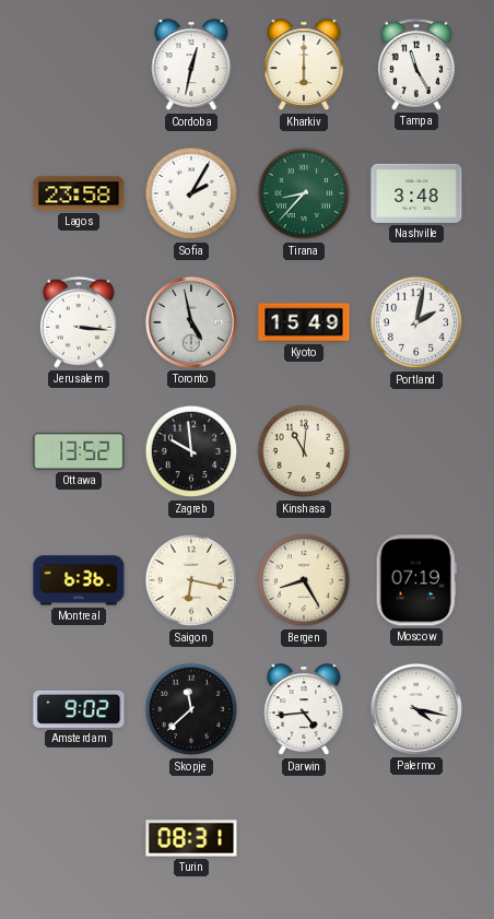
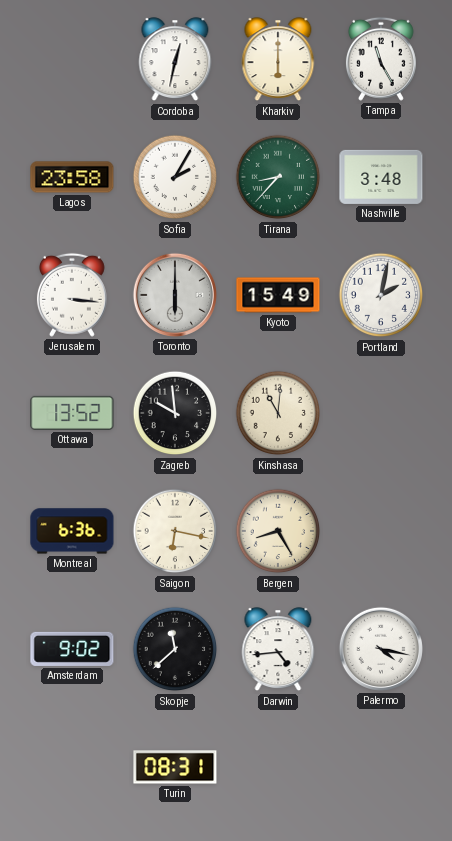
Toronto: 4:58 -> 6:00 (175, 295)
Moscow: 07:19 -> none (416, 580)
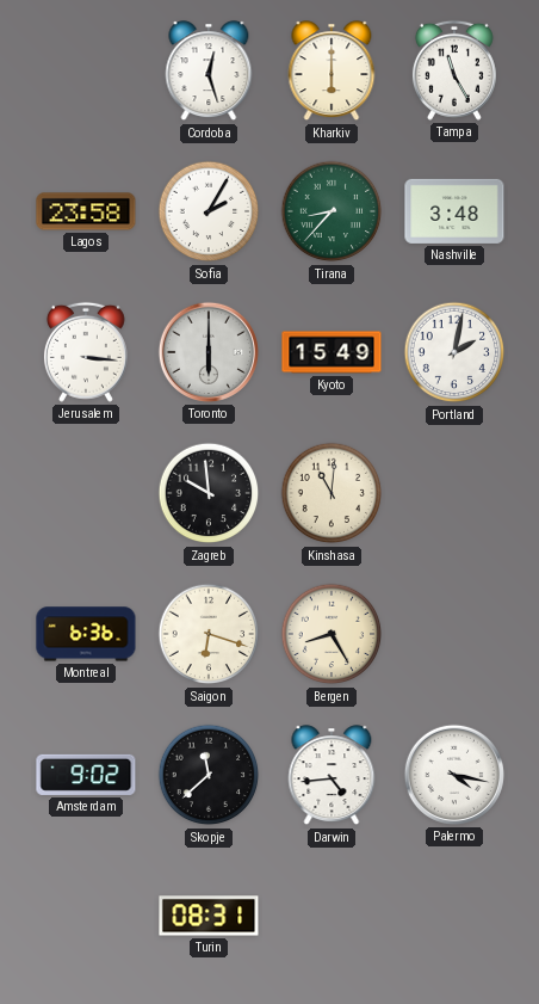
Cordoba: 12:32 -> 12:27 (209, 72)
Ottawa: 13:52 -> none (72, 413)
Saigon: 6:17 -> 6:18 (209, 634)
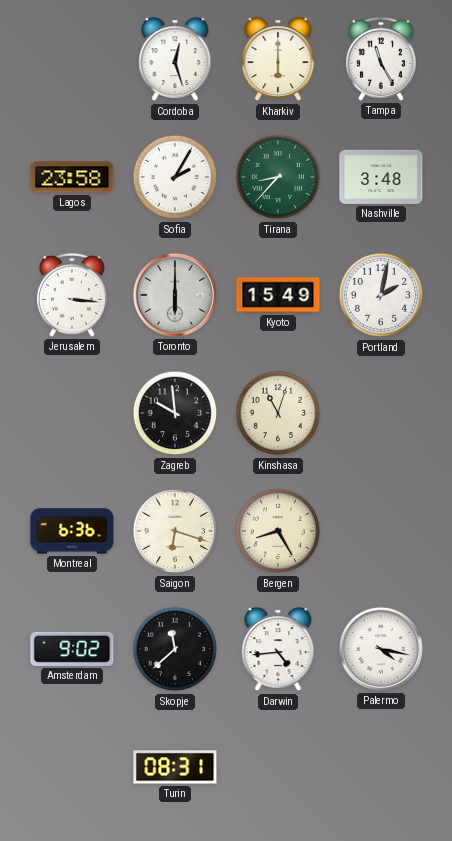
Kinshasa: 11:01 -> 11:03 (278, 413)
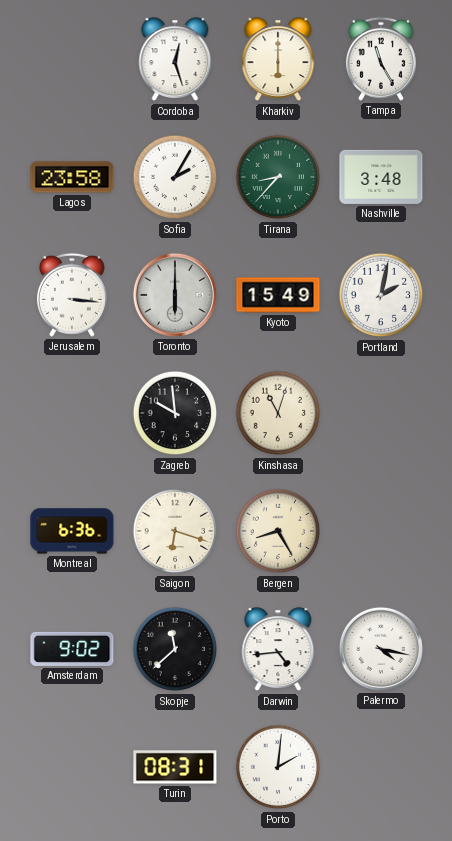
Porto: none -> 2:01 (278, 767)
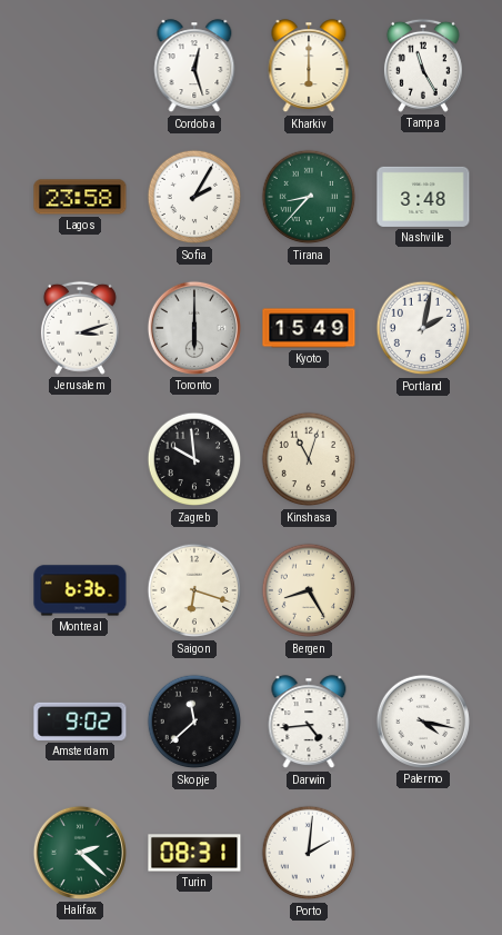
Jerusalem: 3:16 -> 3:12 (80, 328)
Halifax: none -> 2:22 (80, 853)
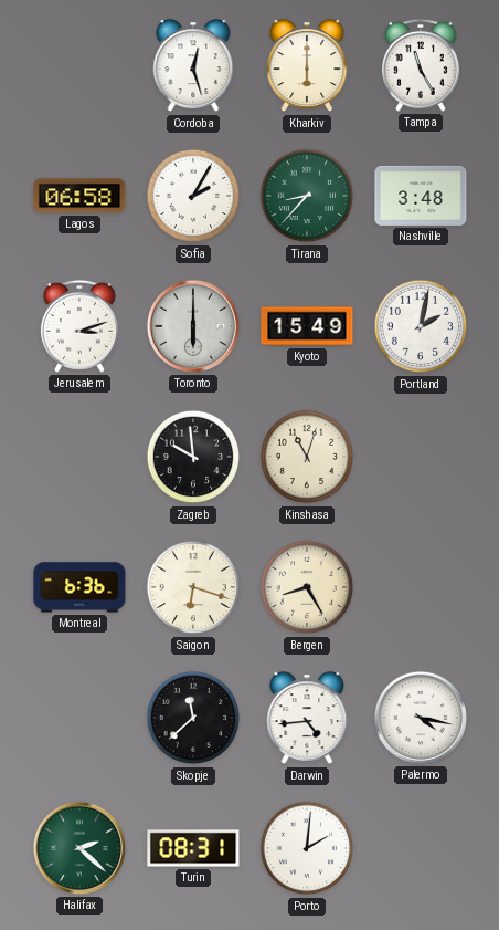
Lagos: 23:58 -> 06:58 (79, 196)
Amsterdam: 9:02 -> none (80, 722)
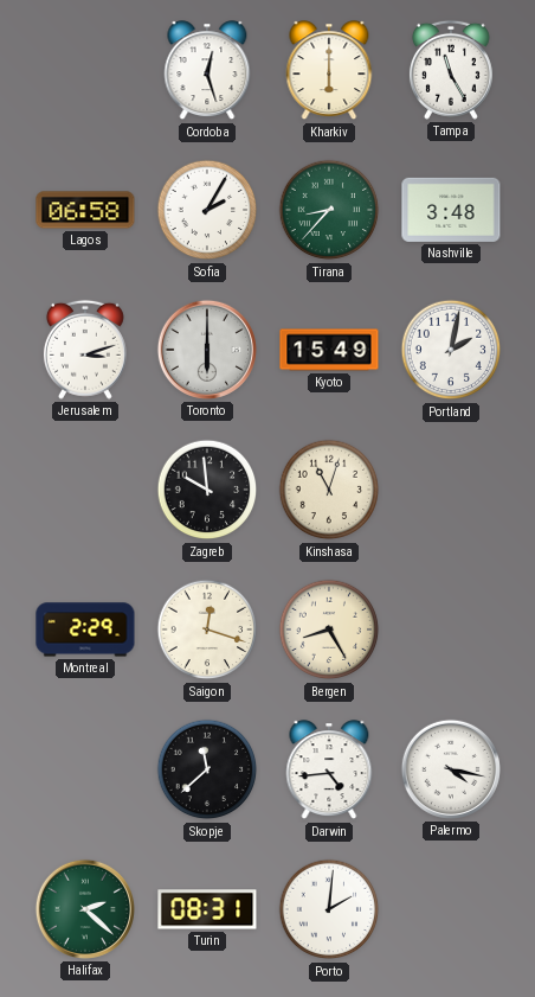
Montreal: 6:36 -> 2:29 (85, 629)
Saigon: 6:18 -> 12:18 (207, 629)
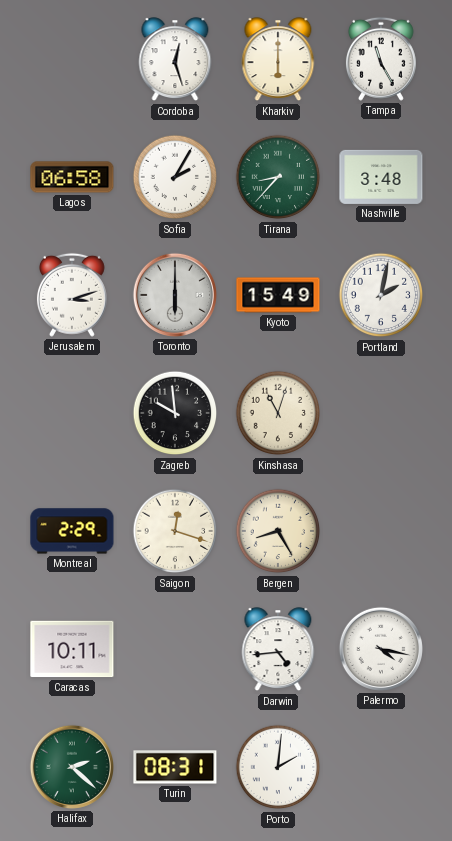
Caracas: none -> 10:11 (72, 649)
Skopje: 11:38 -> none (207, 769)
